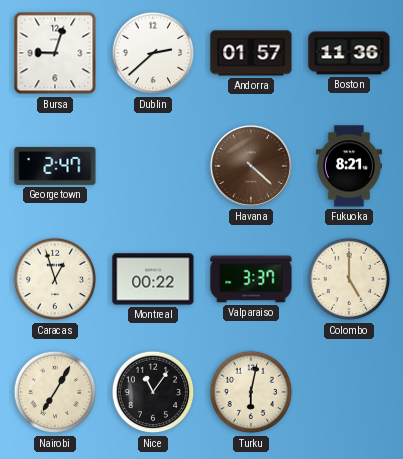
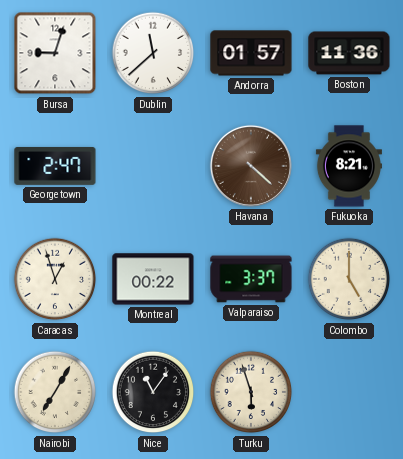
Dublin: 2:38 -> 11:38 (153, 53)
Turku: 6:02 -> 5:57 (251, 392)
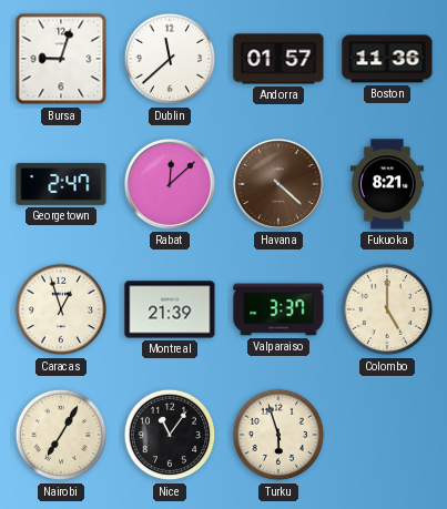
Rabat: none -> 12:08 (170, 184)
Montreal: 00:22 -> 21:39 (170, 309)
